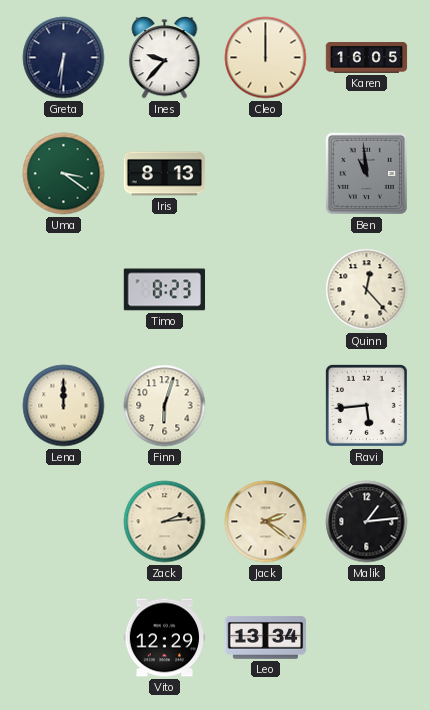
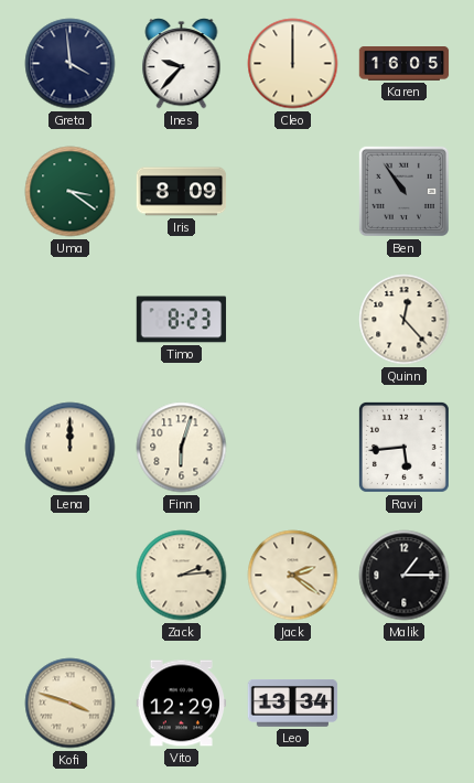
Greta: 6:31 -> 3:59 (71, 64)
Iris: 8:13 -> 8:09 (182, 192)
Ben: 10:59 -> 10:54 (403, 191)
Malik: 1:14 -> 1:15 (405, 576)
Kofi: none -> 3:48 (71, 704)
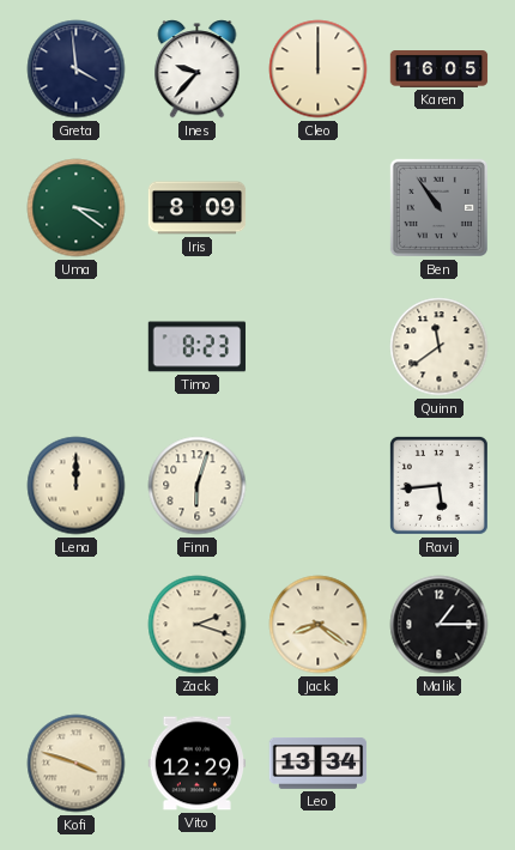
Quinn: 12:23 -> 11:39 (440, 347)
Zack: 2:14 -> 2:18 (198, 625)
Jack: 2:21 -> 8:21 (319, 625)
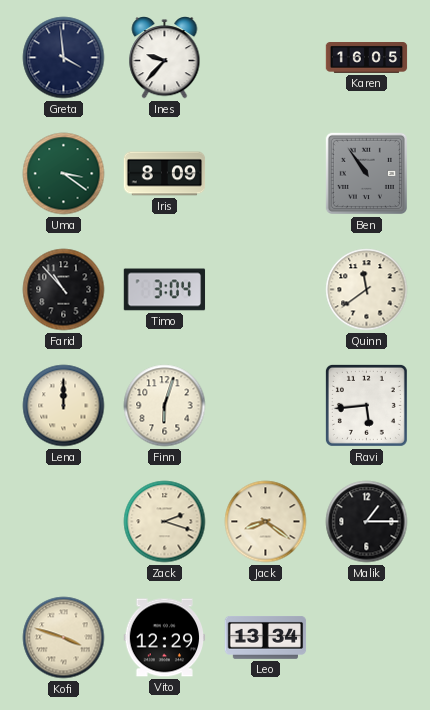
Cleo: 12:00 -> none (319, 69)
Farid: none -> 10:53 (64, 290)
Timo: 8:23 -> 3:04 (165, 290)
